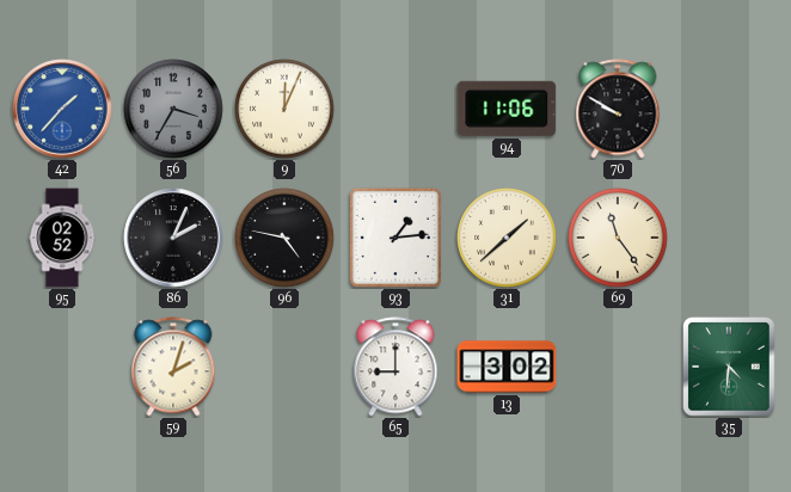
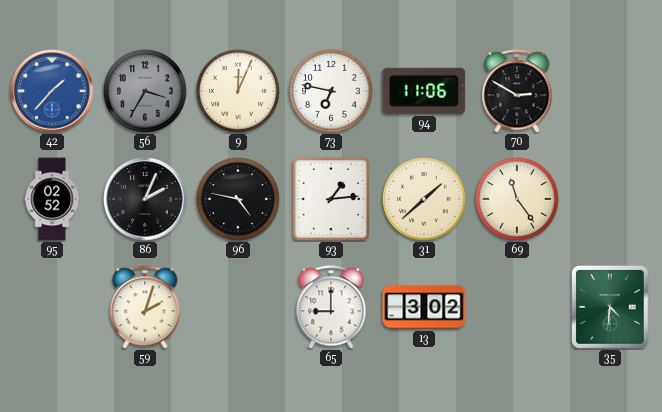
73: none -> 6:47 (331, 91)
70: 9:50 -> 2:50 (517, 91)
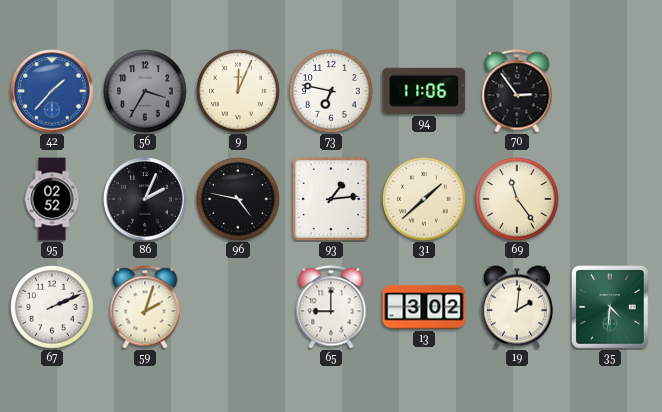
70: 2:50 -> 2:54 (517, 91)
67: none -> 2:11 (52, 307)
19: none -> 2:01 (517, 307)
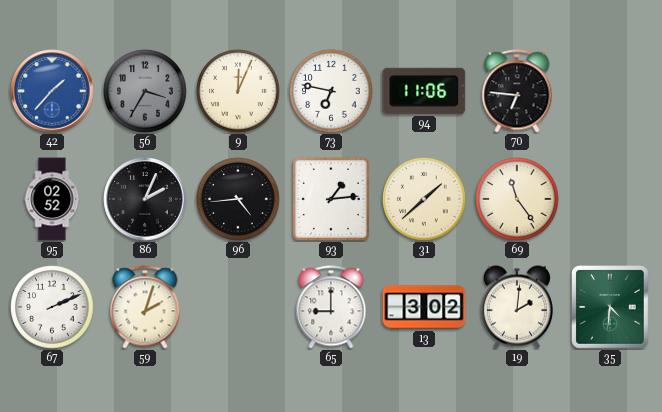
70: 2:54 -> 6:46 (517, 91)
96: 4:47 -> 4:44 (238, 199)
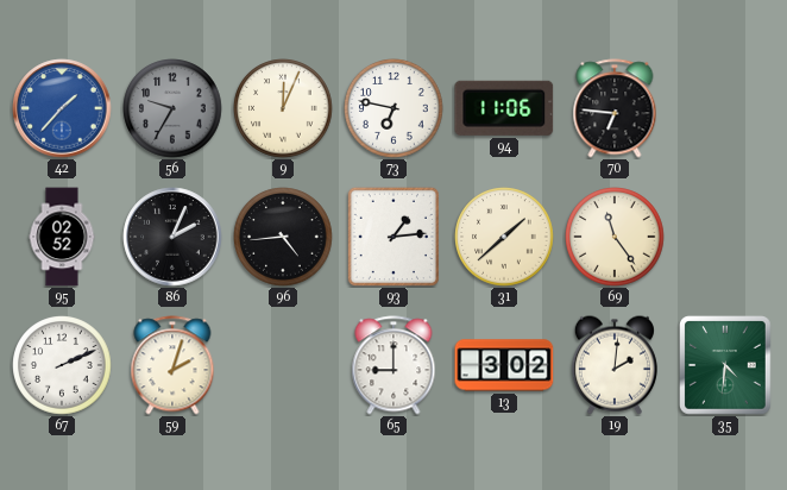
56: 3:35 -> 9:35 (172, 108)
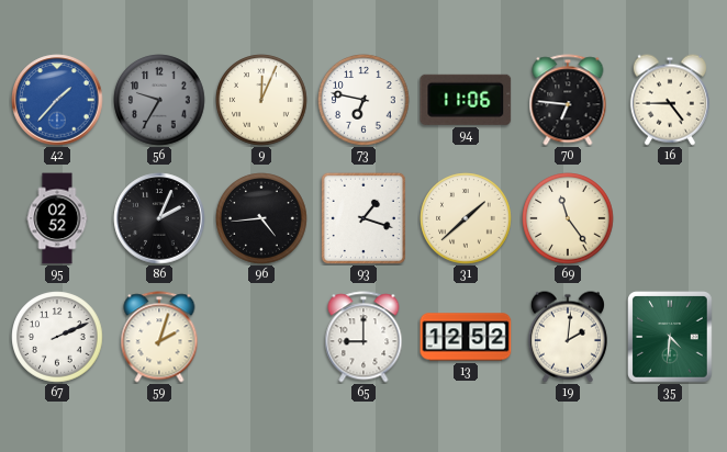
16: none -> 4:45 (670, 100)
93: 1:14 -> 1:18 (363, 218)
13: 3:02 -> 12:52 (466, 337)
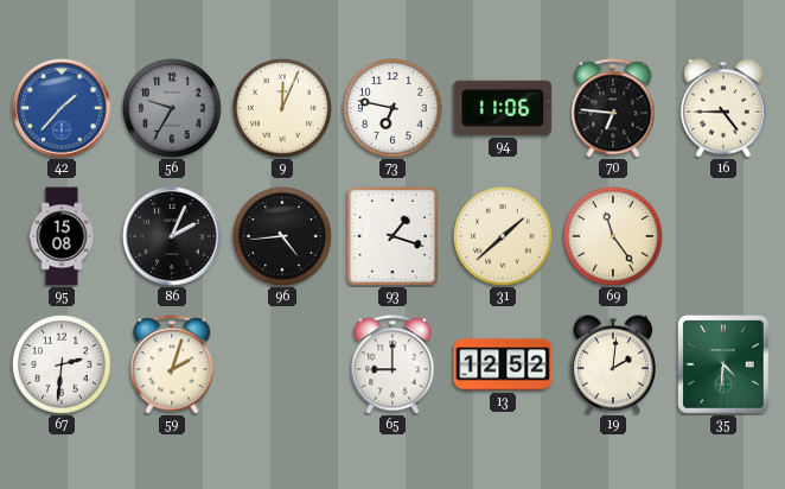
95: 02:52 -> 15:08 (62, 236)
67: 2:11 -> 2:31 (62, 364)
